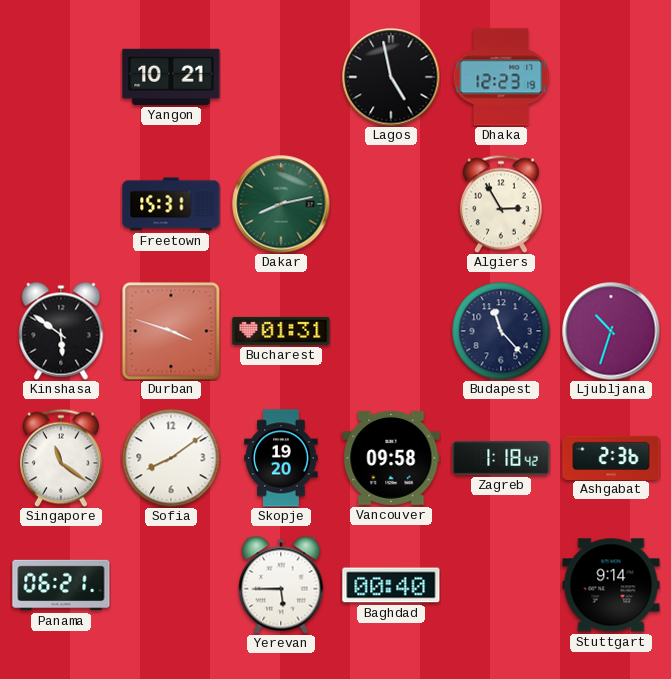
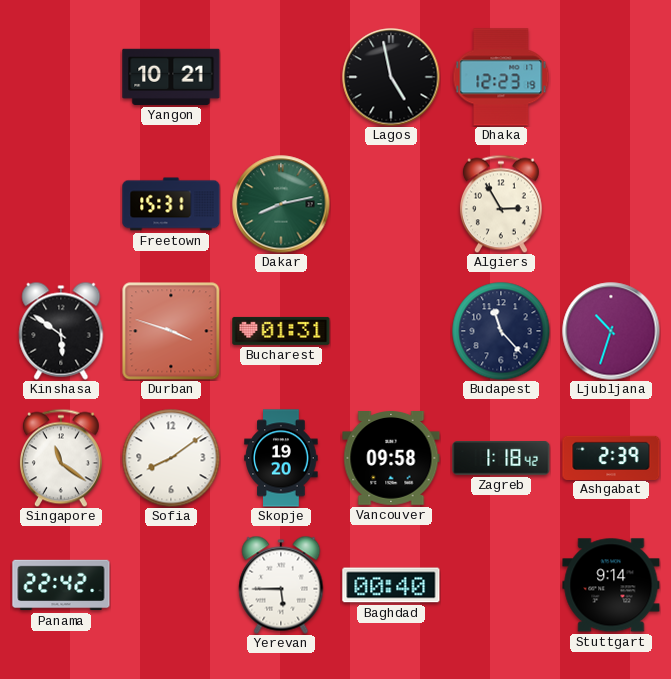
Ashgabat: 2:36 -> 2:39 (611, 457)
Panama: 06:21 -> 22:42 (61, 585)
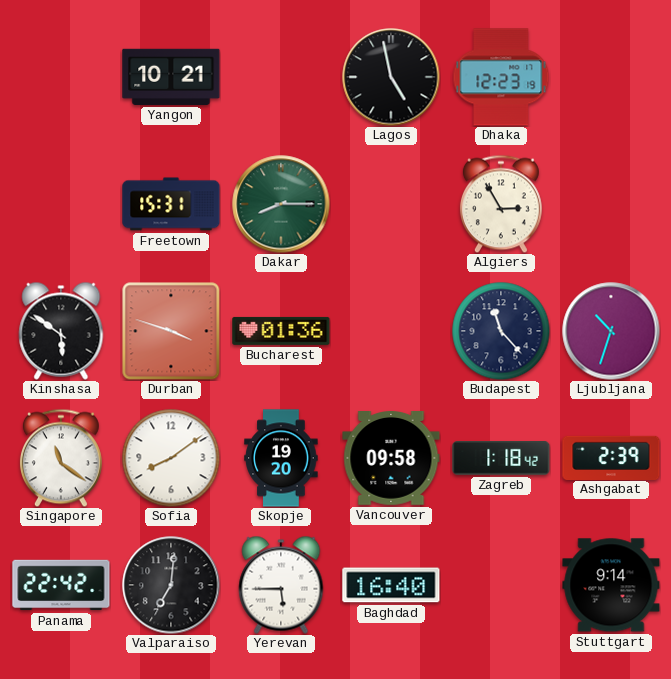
Dakar: 8:13 -> 8:15 (281, 204)
Bucharest: 01:31 -> 01:36 (281, 331)
Valparaiso: none -> 7:01 (171, 585)
Baghdad: 00:40 -> 16:40 (391, 585)
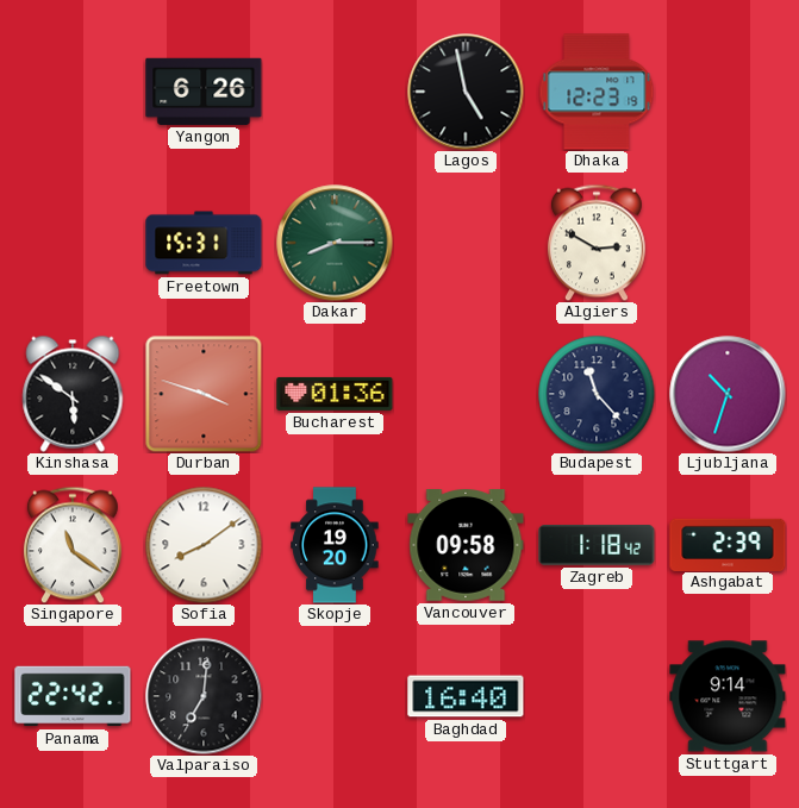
Yangon: 10:21 -> 6:26 (204, 92)
Algiers: 2:55 -> 2:50 (597, 243)
Yerevan: 5:45 -> none (281, 585)
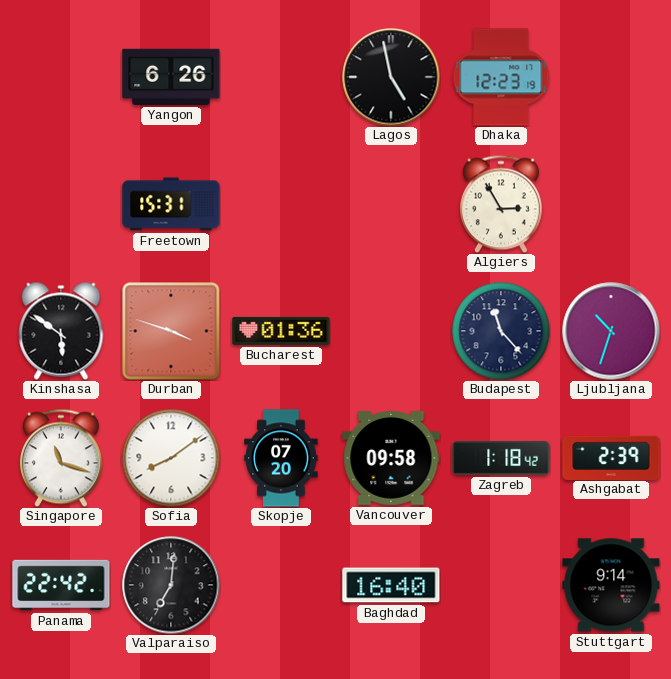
Dakar: 8:15 -> none (335, 243)
Algiers: 2:50 -> 2:55 (501, 204)
Singapore: 11:21 -> 11:18 (61, 458)
Skopje: 19:20 -> 07:20 (281, 458)
